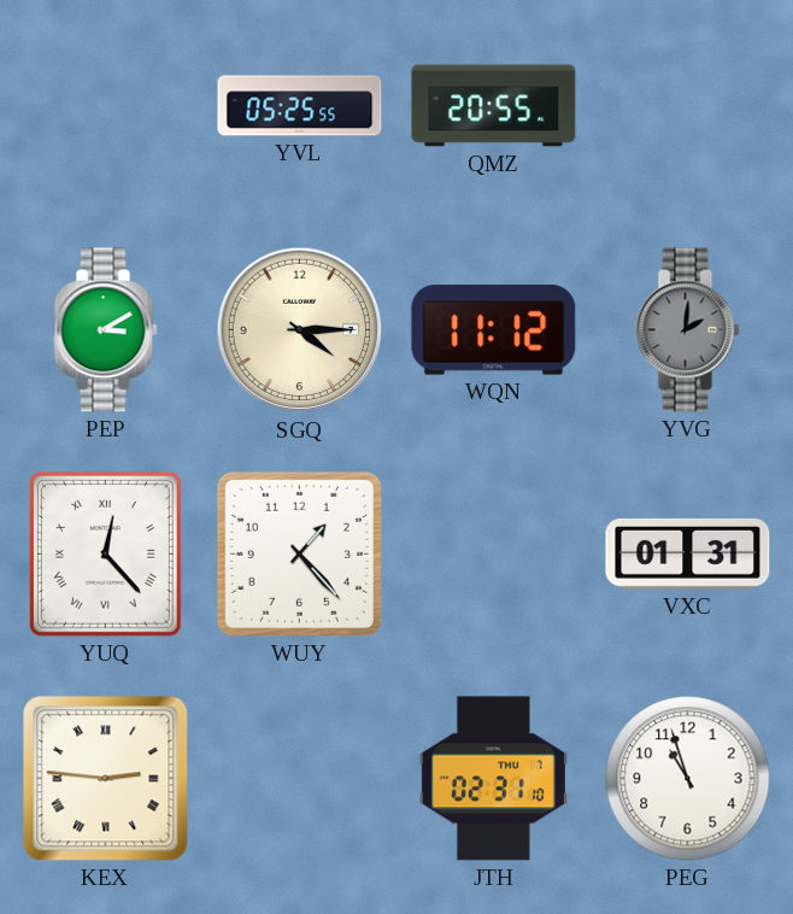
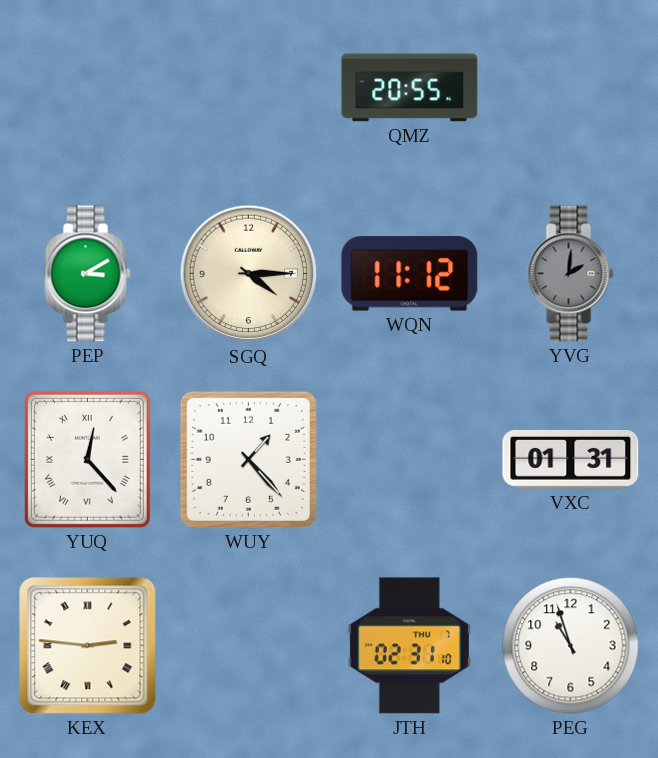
YVL: 05:25 -> none (300, 106)
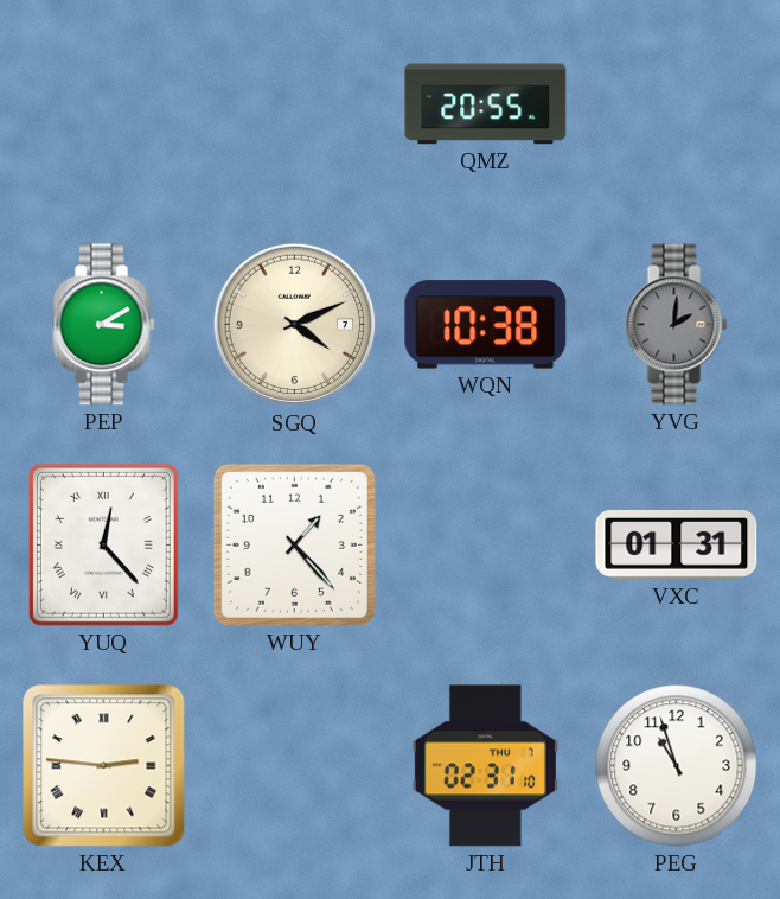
SGQ: 4:15 -> 4:11 (295, 325)
WQN: 11:12 -> 10:38 (486, 325)
